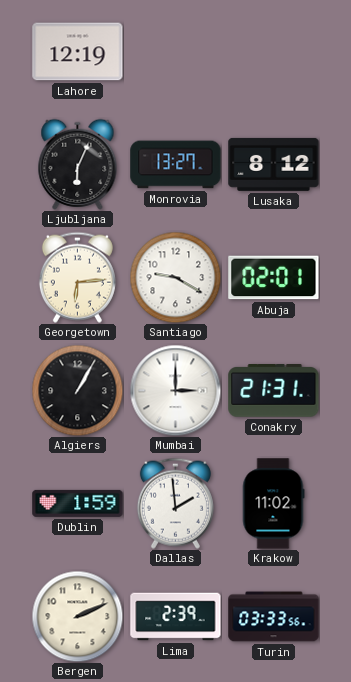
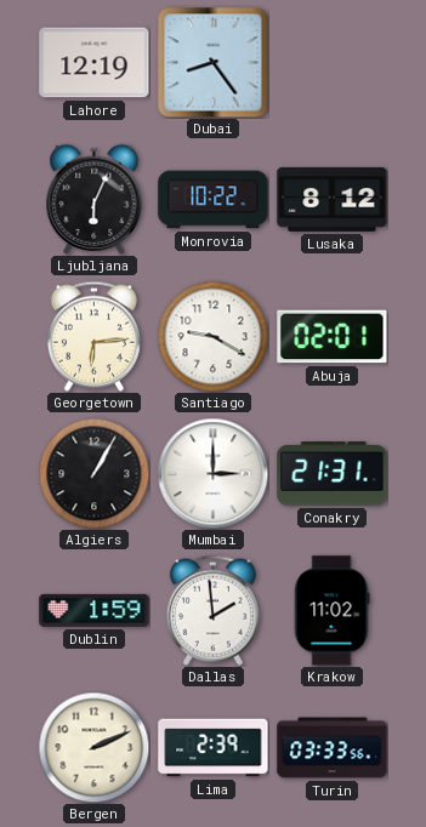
Dubai: none -> 8:24 (212, 62)
Monrovia: 13:27 -> 10:22 (214, 200)
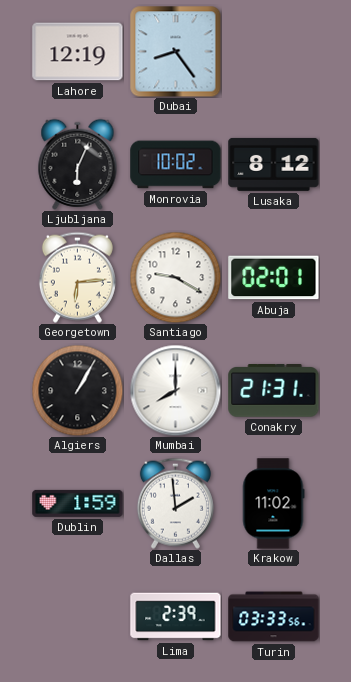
Monrovia: 10:22 -> 10:02 (176, 165)
Mumbai: 3:00 -> 8:00 (175, 390)
Bergen: 2:11 -> none (93, 747)
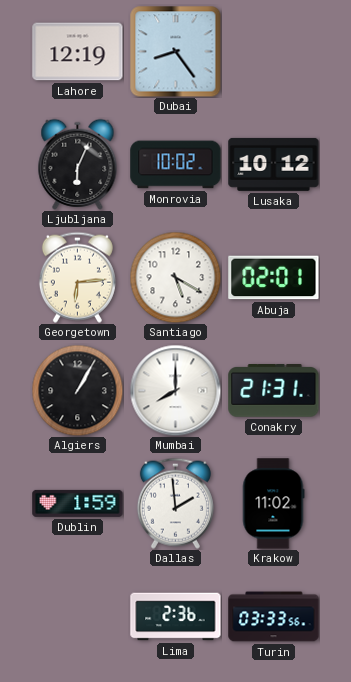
Lusaka: 8:12 -> 10:12 (274, 164)
Santiago: 9:20 -> 5:20 (175, 277)
Lima: 2:39 -> 2:36 (176, 617)
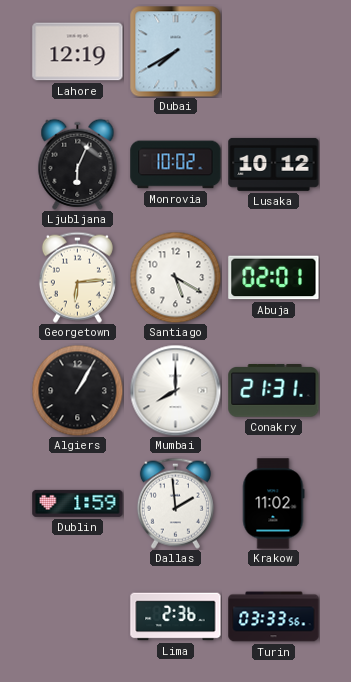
Dubai: 8:24 -> 7:40 (175, 51)
